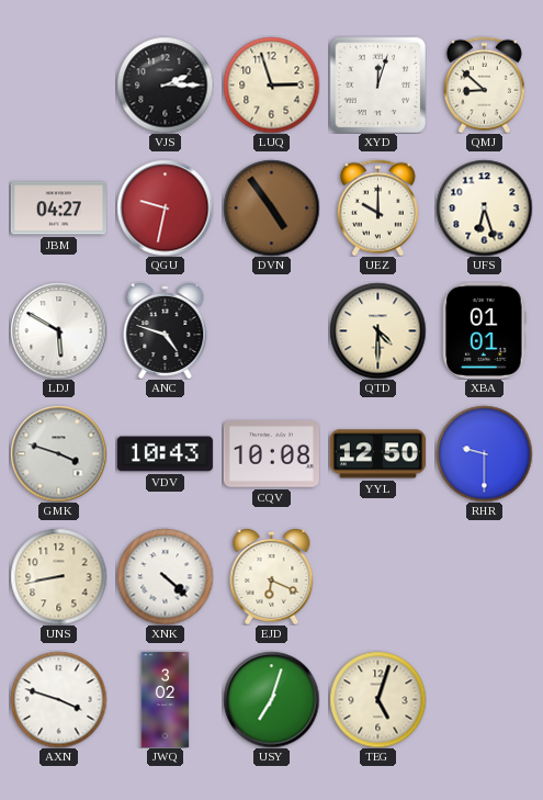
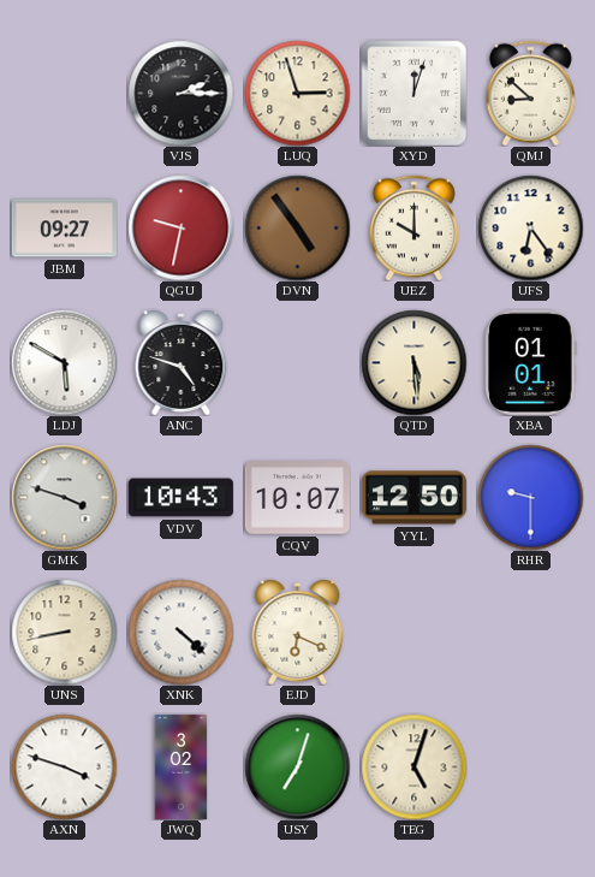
JBM: 04:27 -> 09:27 (64, 229)
UFS: 6:27 -> 6:24 (530, 227)
QTD: 4:30 -> 5:29 (413, 362)
CQV: 10:08 -> 10:07 (297, 498)
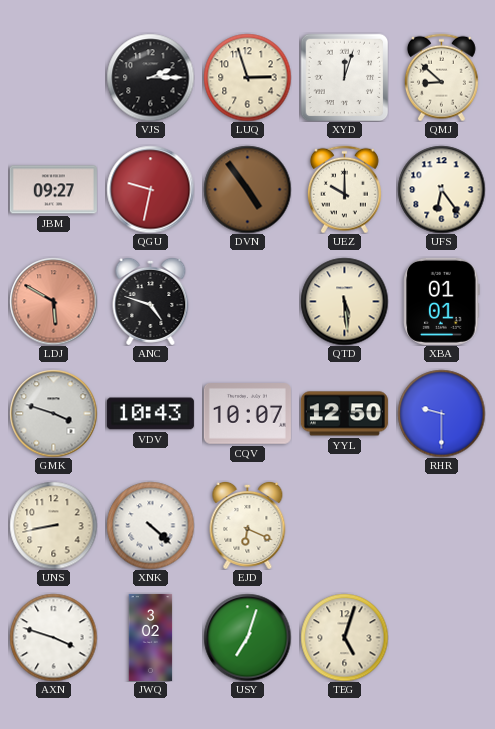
LDJ dial: white -> salmon (53, 301)
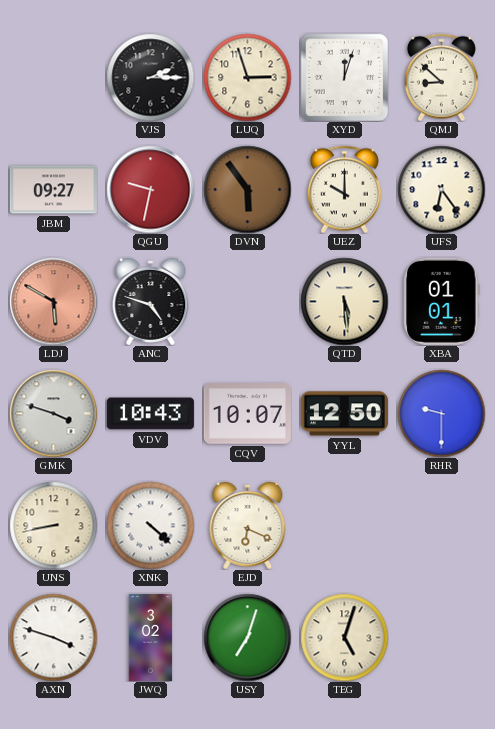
DVN: 4:54 -> 5:54 (247, 189)
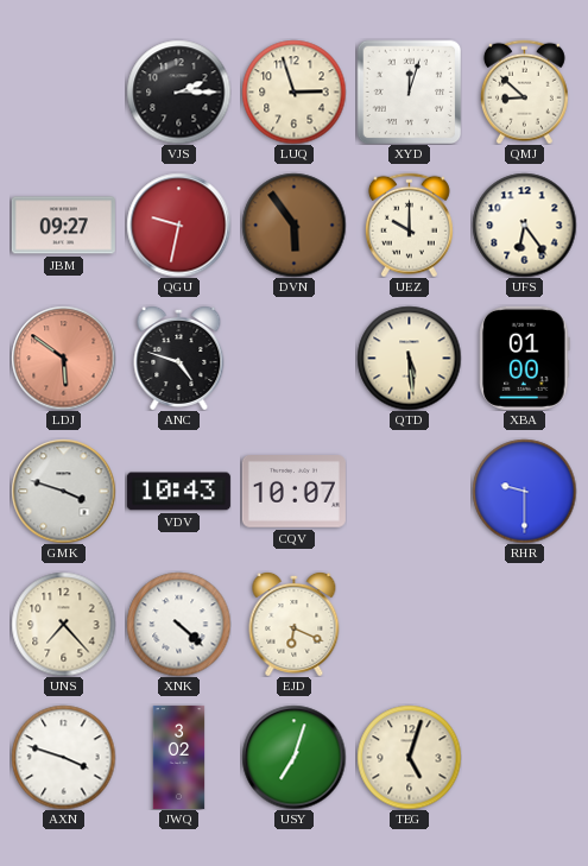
LDJ: 5:50 -> 5:51 (63, 358)
XBA: 01:01 -> 01:00 (525, 358)
YYL: 12:50 -> none (344, 414)
UNS: 8:43 -> 7:23 (63, 624)
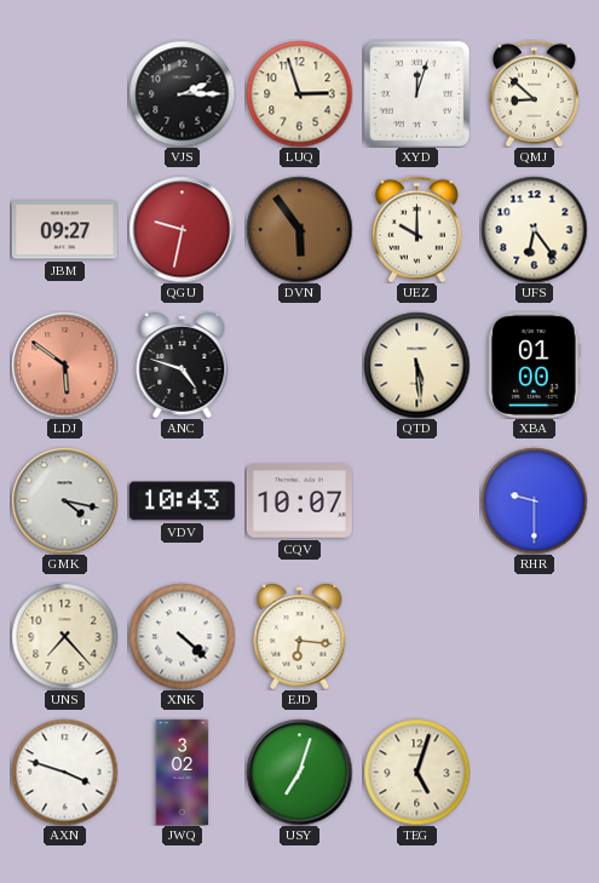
GMK: 3:48 -> 4:17 (64, 500)
EJD: 6:19 -> 6:16 (300, 636)
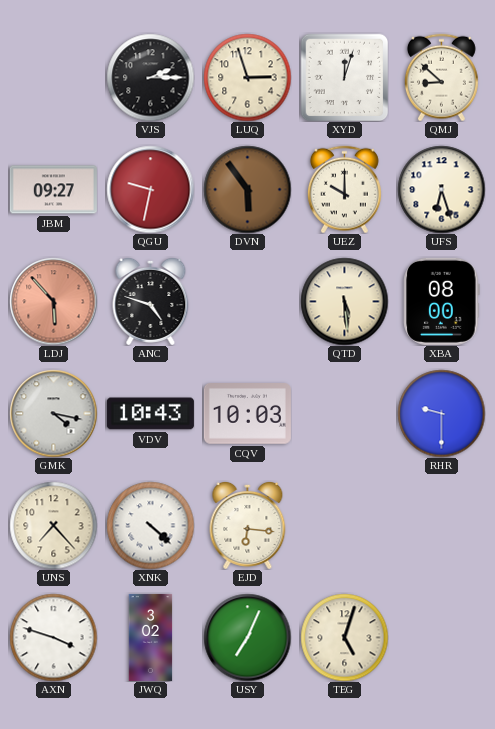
UFS: 6:24 -> 6:27 (441, 189)
LDJ: 5:51 -> 5:53 (53, 301)
XBA: 01:00 -> 08:00 (442, 301)
CQV: 10:07 -> 10:03 (247, 414)
USY: 7:03 -> 7:04 (247, 637)
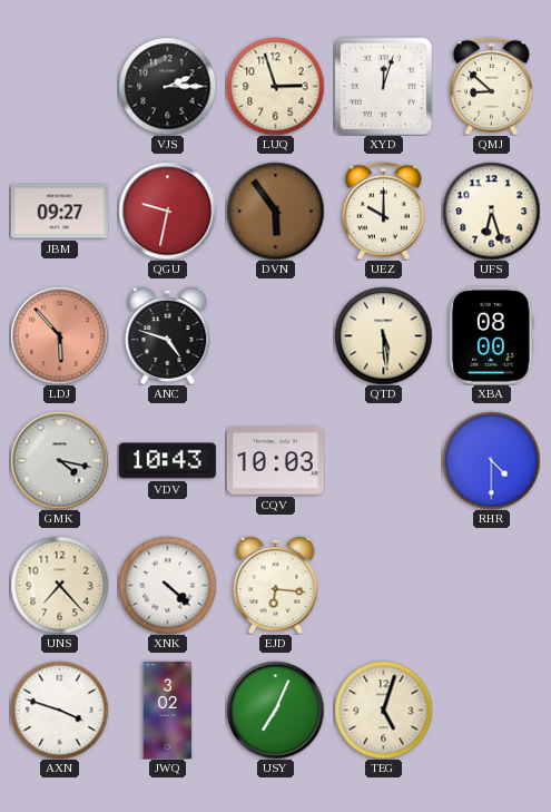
RHR: 9:30 -> 4:30 (491, 460)
